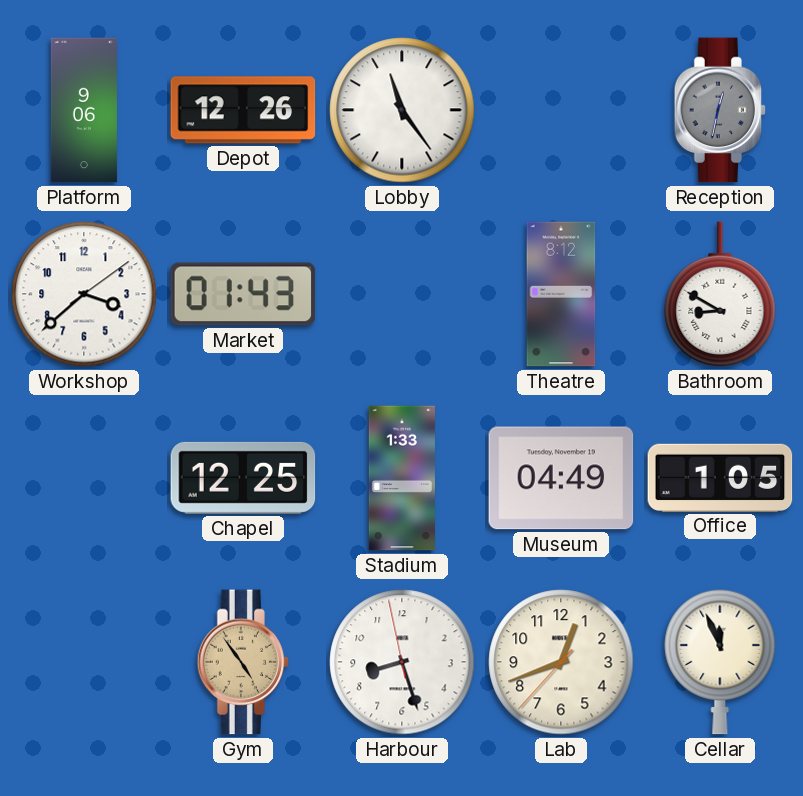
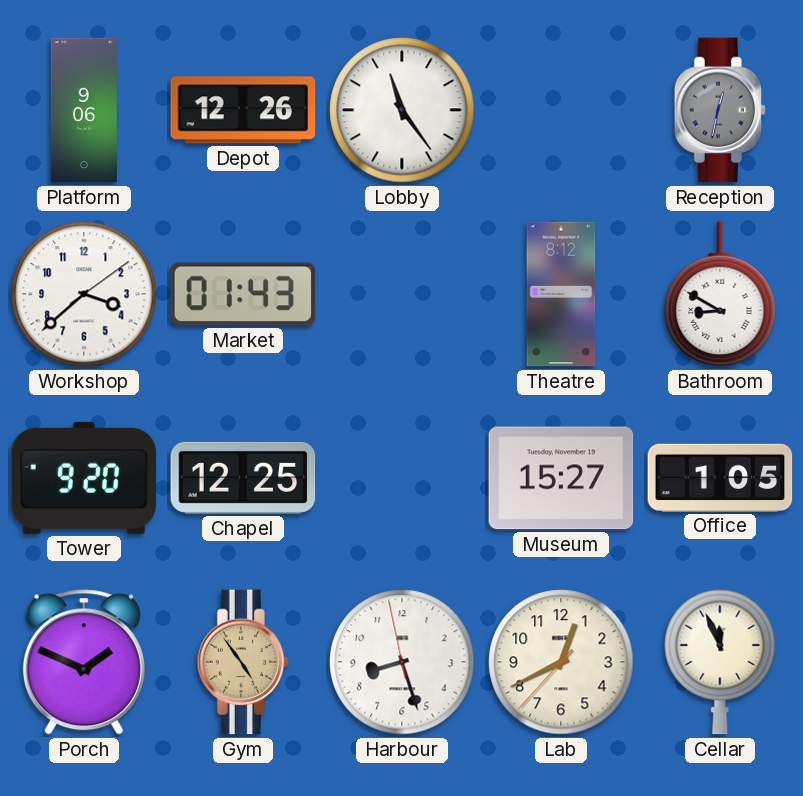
Tower: none -> 9:20 (84, 478)
Stadium: 1:33 -> none (402, 478)
Museum: 04:49 -> 15:27 (561, 478)
Porch: none -> 1:49 (84, 662)
Lab: 12:41 -> 12:40 (561, 662)
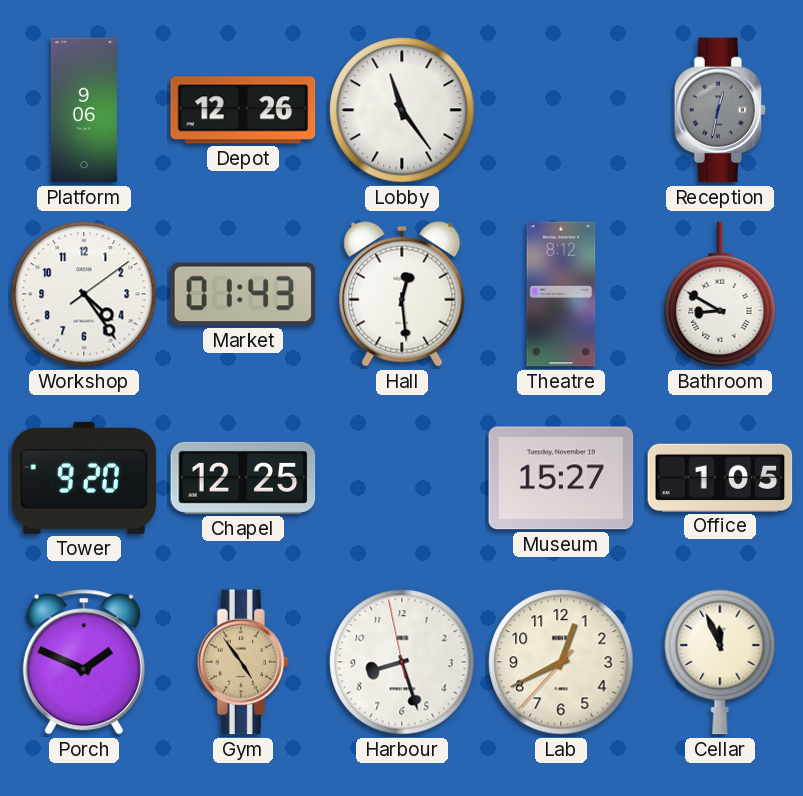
Workshop: 3:38 -> 4:24 (84, 294)
Hall: none -> 12:29 (402, 294)
